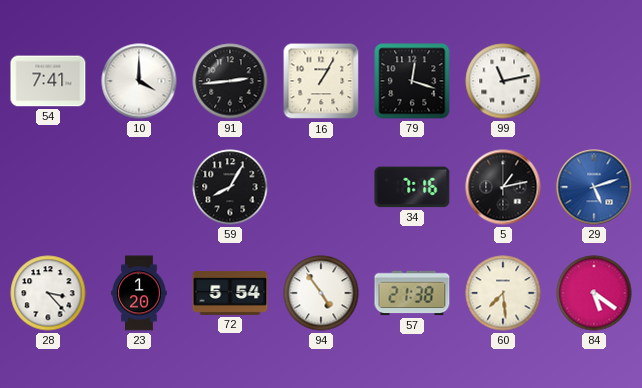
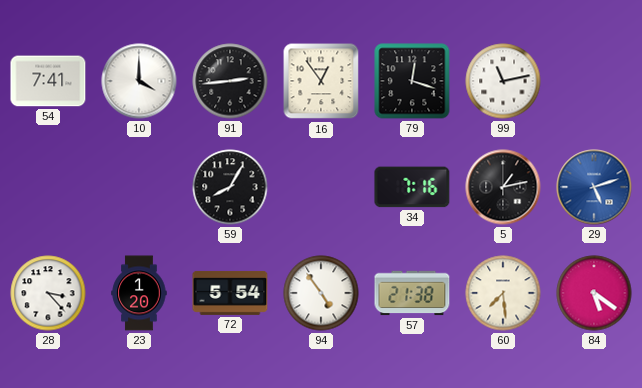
16: 1:05 -> 12:54 (321, 81)
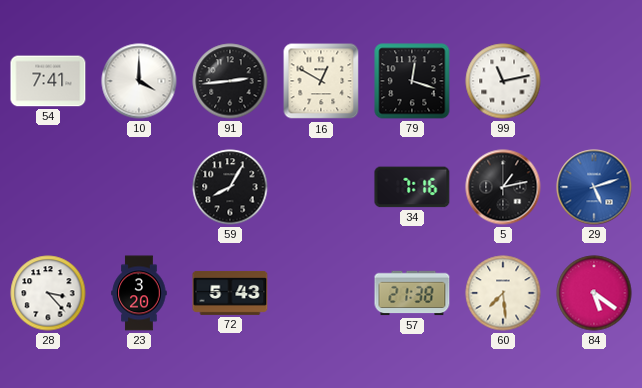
16: 12:54 -> 12:50 (321, 81)
23: 1:20 -> 3:20 (139, 293)
72: 5:54 -> 5:43 (230, 293)
94: 4:54 -> none (321, 293)
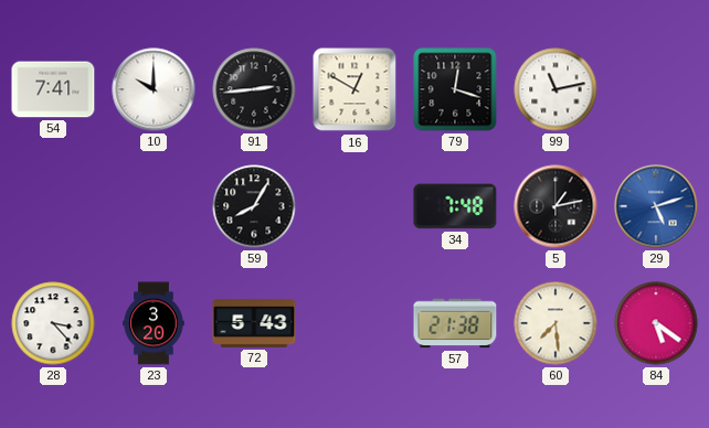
10: 4:00 -> 10:00 (154, 89)
34: 7:16 -> 7:48 (455, 206)
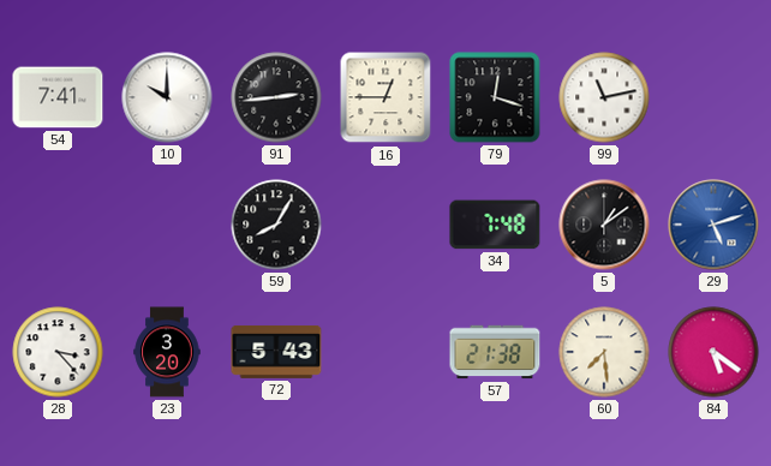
16: 12:50 -> 12:45 (385, 97)
5: 1:13 -> 1:09 (604, 225)
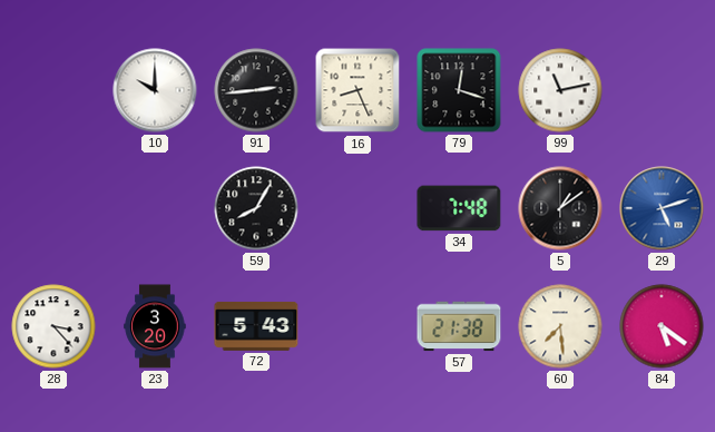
54: 7:41 -> none (58, 97)
16: 12:45 -> 8:26 (357, 90)
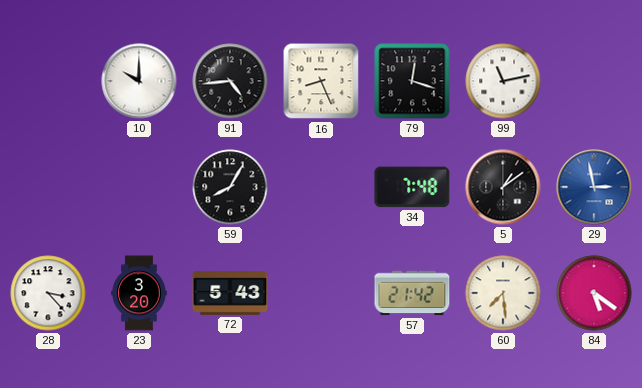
91: 2:44 -> 4:44 (230, 81)
29: 5:12 -> 2:58 (594, 187)
57: 21:38 -> 21:42 (412, 293)
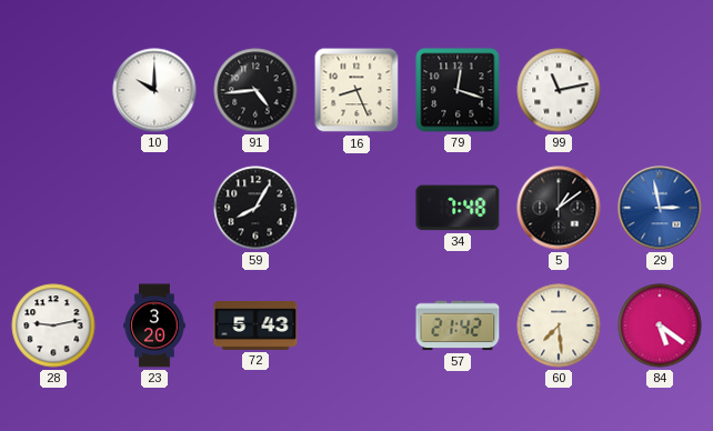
28: 3:23 -> 9:13 (53, 325)
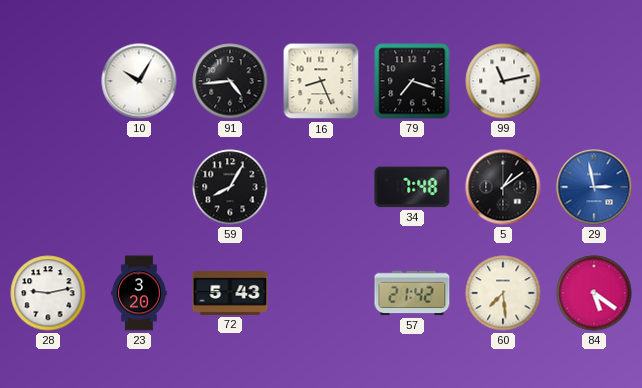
10: 10:00 -> 10:05 (139, 81)
79: 12:18 -> 7:18 (412, 81)
